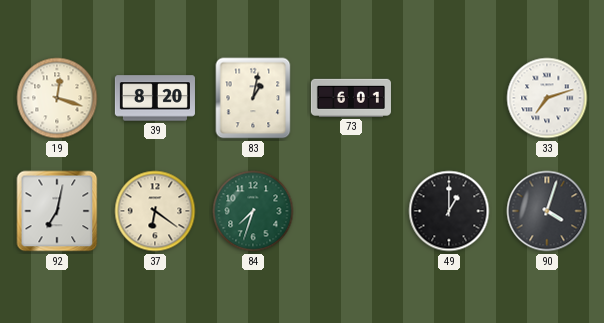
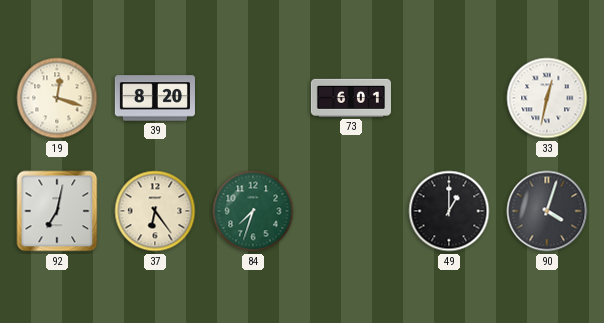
83: 1:02 -> none (253, 98)
33: 7:12 -> 12:32 (547, 98)
37: 6:21 -> 6:24 (155, 211)
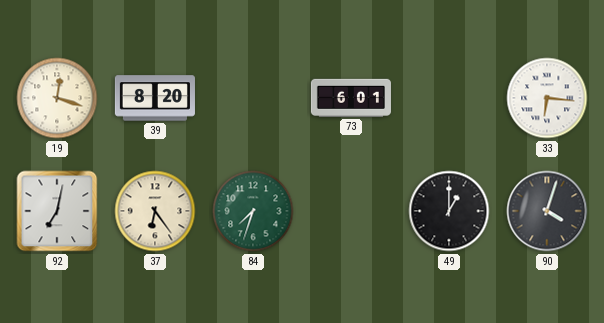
33: 12:32 -> 6:16 (547, 98)
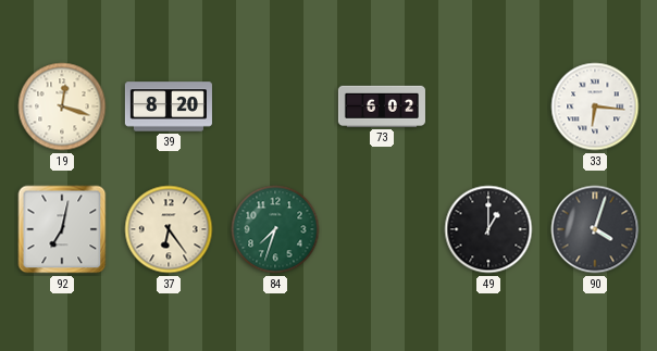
73: 6:01 -> 6:02 (382, 106)
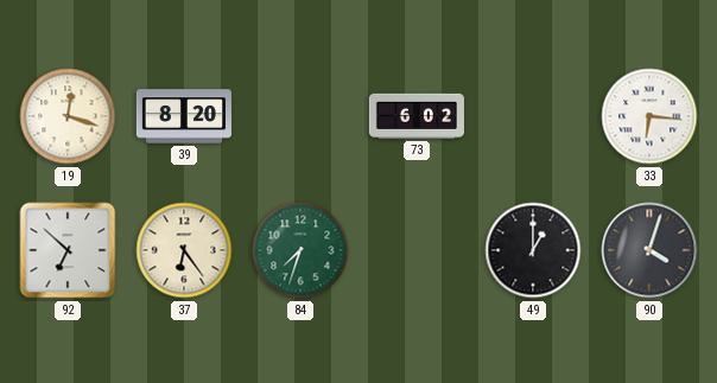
92: 7:02 -> 6:52 (68, 250)
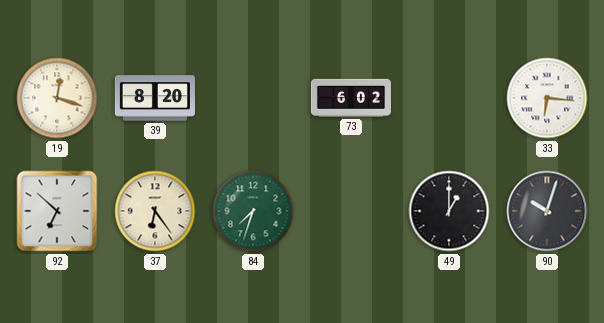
90: 4:03 -> 10:03 (547, 211)
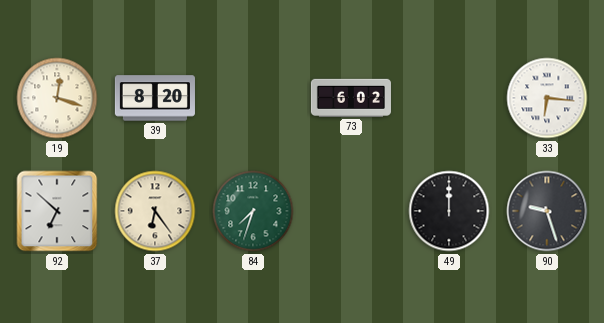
49: 1:00 -> 12:00 (449, 211)
90: 10:03 -> 9:27 (547, 211)
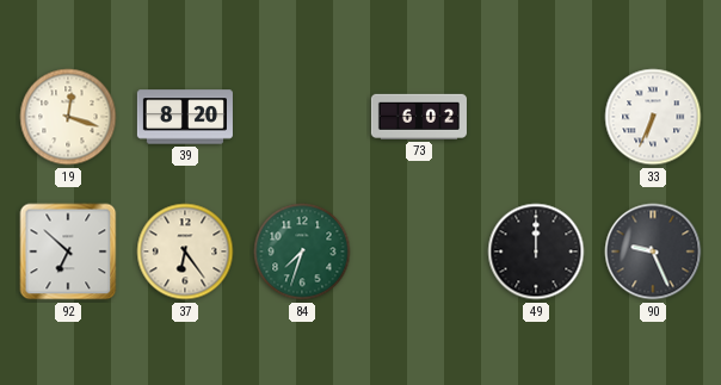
33: 6:16 -> 6:34 (653, 117)
90: 9:27 -> 9:26 (653, 252)
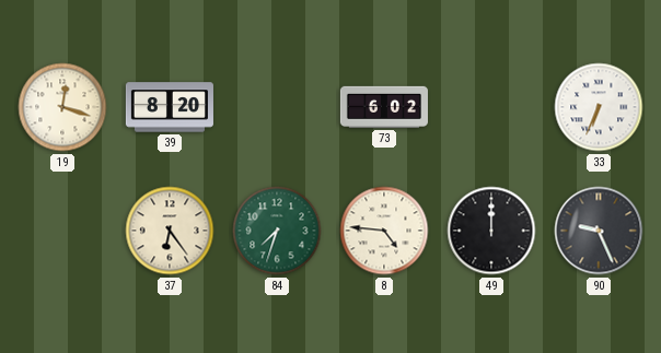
92: 6:52 -> none (68, 252)
8: none -> 4:46 (384, 231)
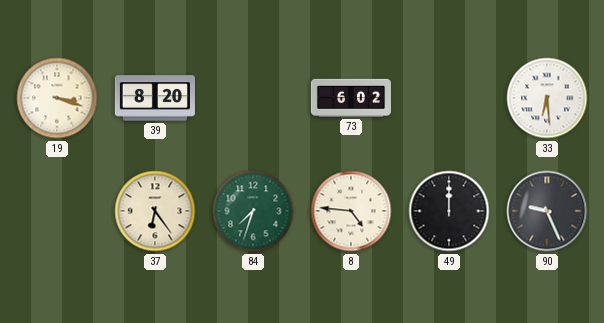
19: 12:18 -> 3:18 (57, 98)
33: 6:34 -> 6:29 (547, 98)
